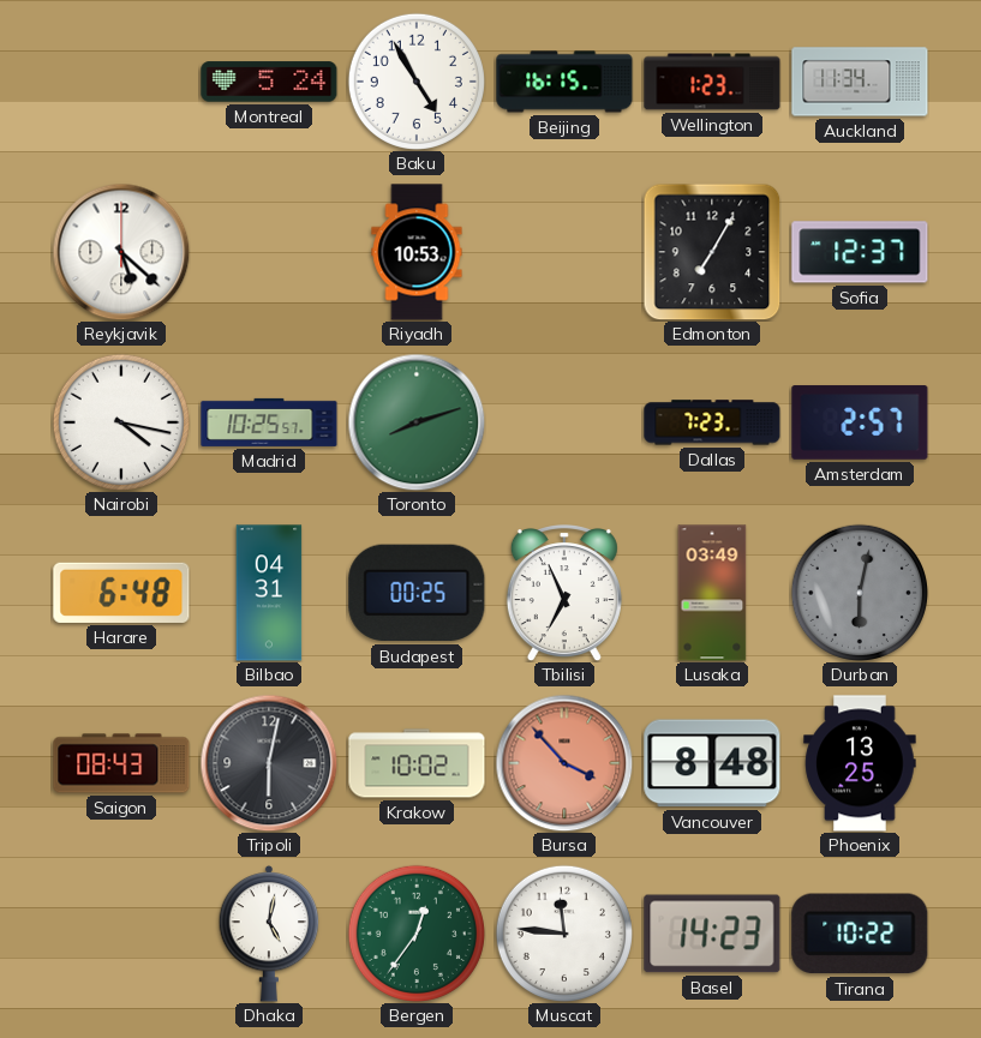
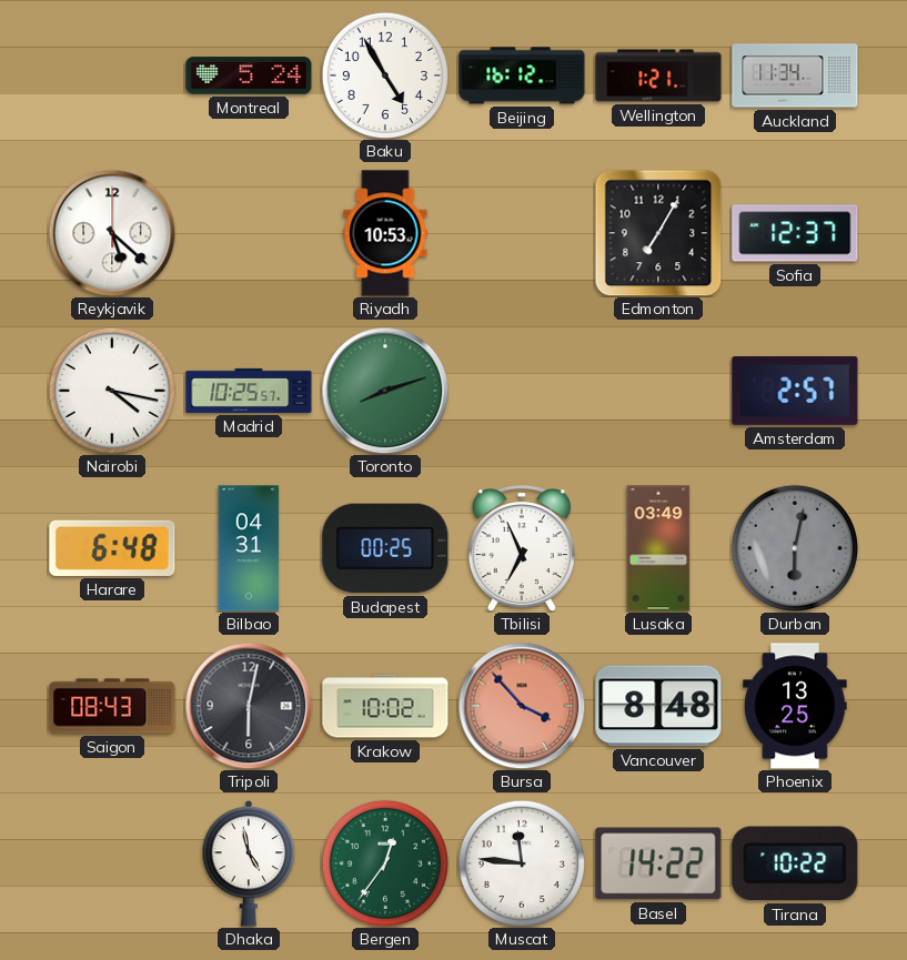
Beijing: 16:15 -> 16:12 (522, 75)
Wellington: 1:23 -> 1:21 (658, 75)
Dallas: 7:23 -> none (712, 422)
Dhaka: 5:02 -> 4:58 (249, 863)
Basel: 14:23 -> 14:22 (658, 863)
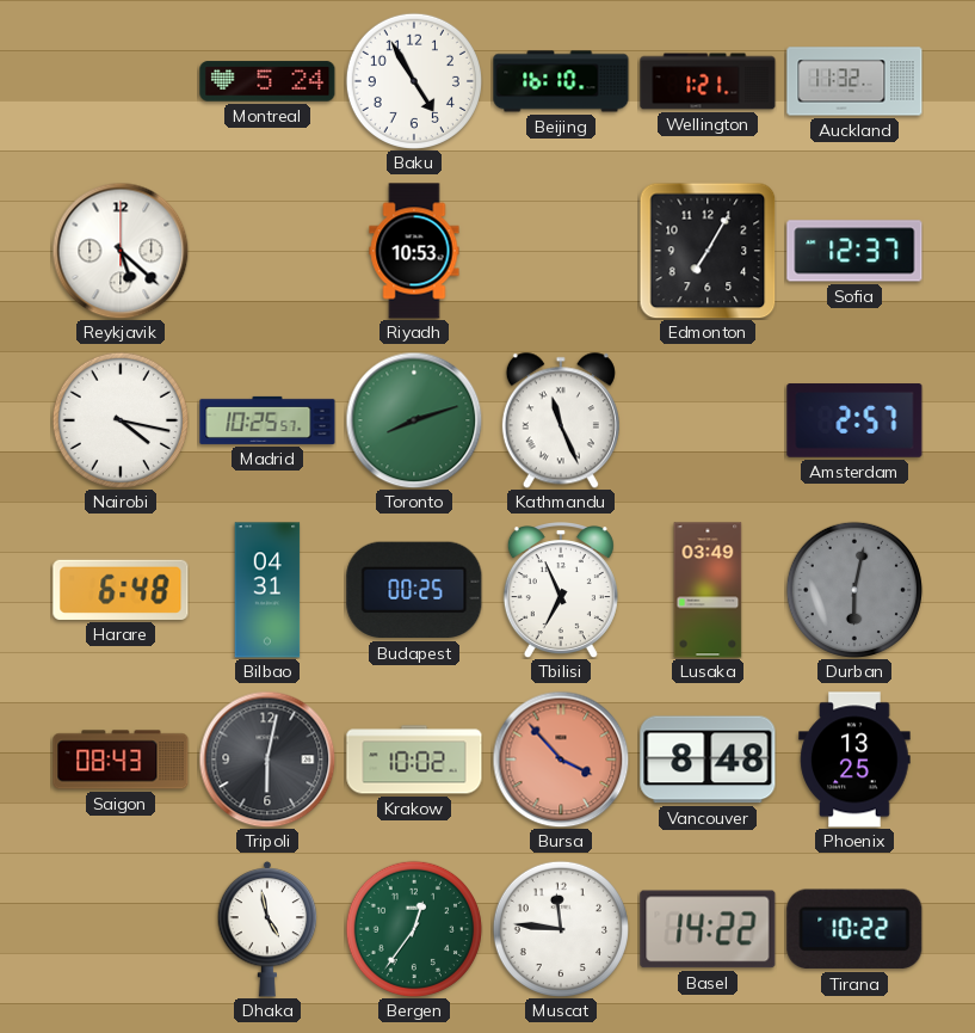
Beijing: 16:12 -> 16:10 (561, 81)
Auckland: 11:34 -> 11:32 (854, 81)
Kathmandu: none -> 11:26 (561, 420)
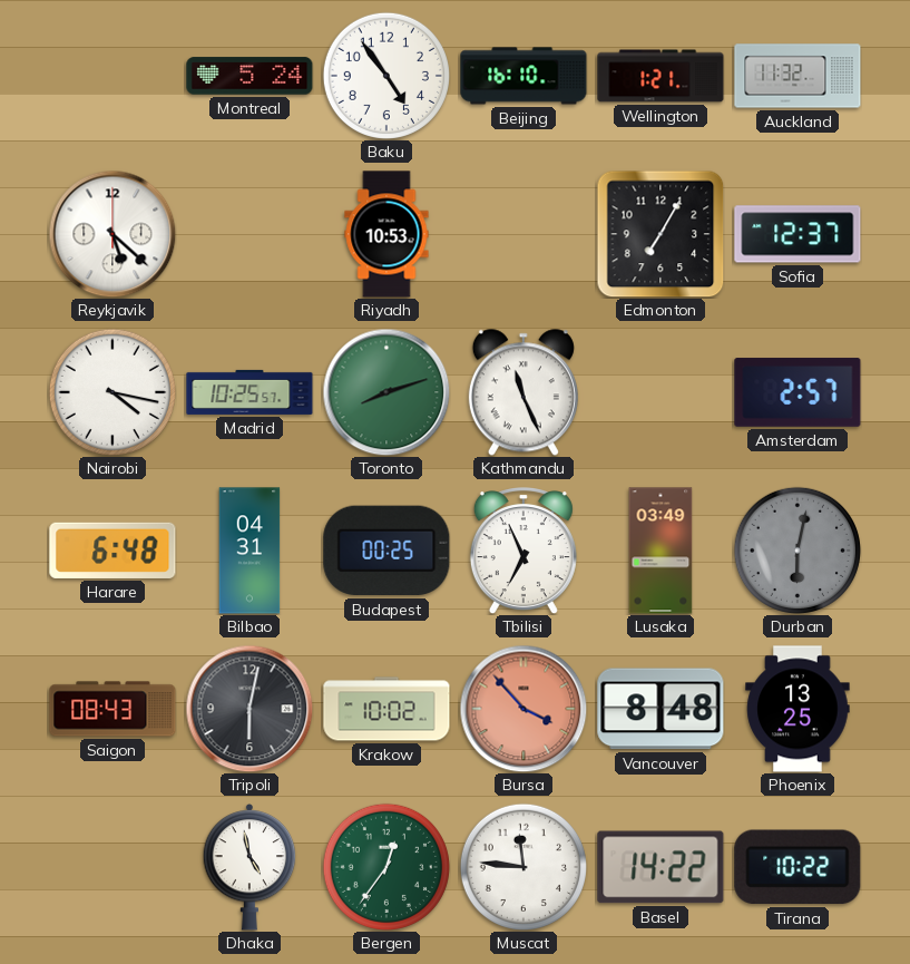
Baku: 4:55 -> 4:54 (386, 76)
